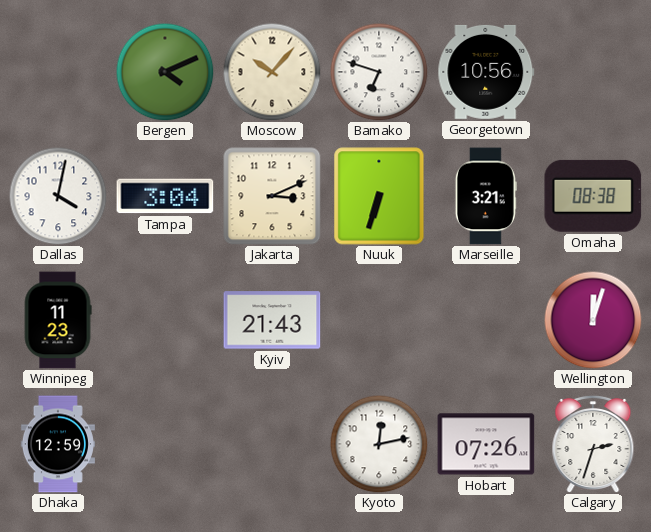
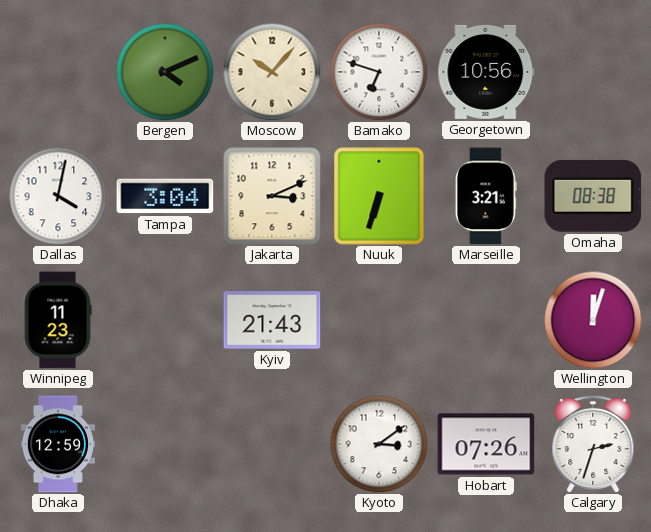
Kyoto: 12:13 -> 3:09 (379, 444)
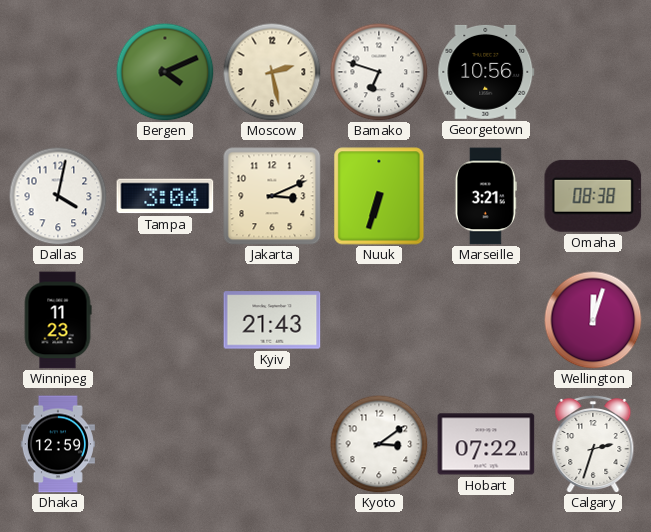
Moscow: 10:07 -> 2:28 (272, 72)
Hobart: 07:26 -> 07:22 (486, 444)
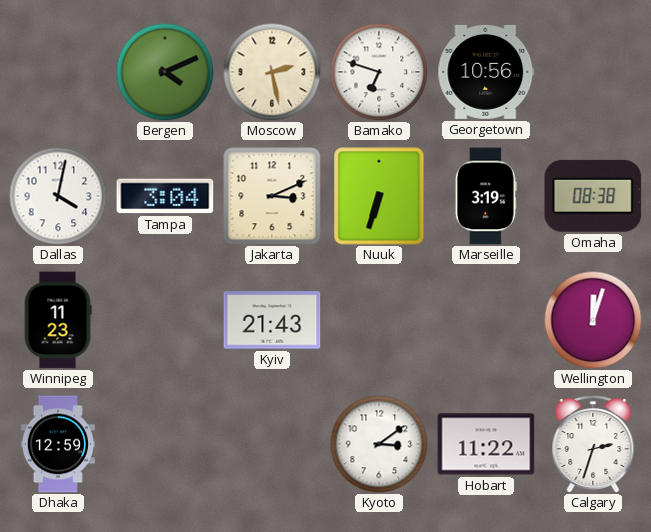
Marseille: 3:21 -> 3:19 (486, 196)
Hobart: 07:22 -> 11:22 (486, 444)
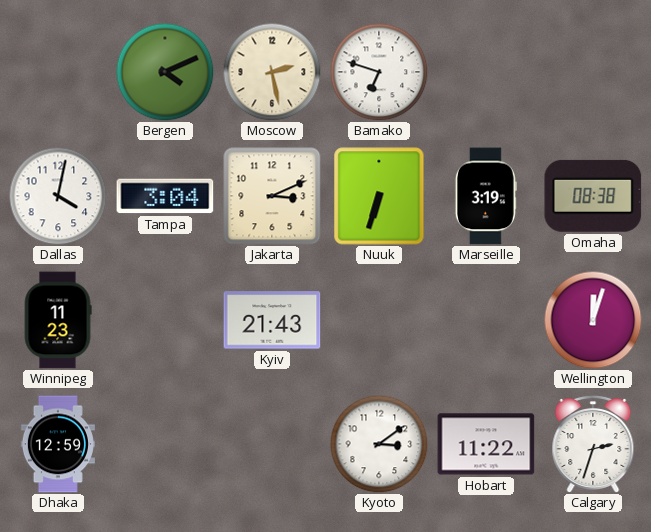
Georgetown: 10:56 -> none (486, 72)
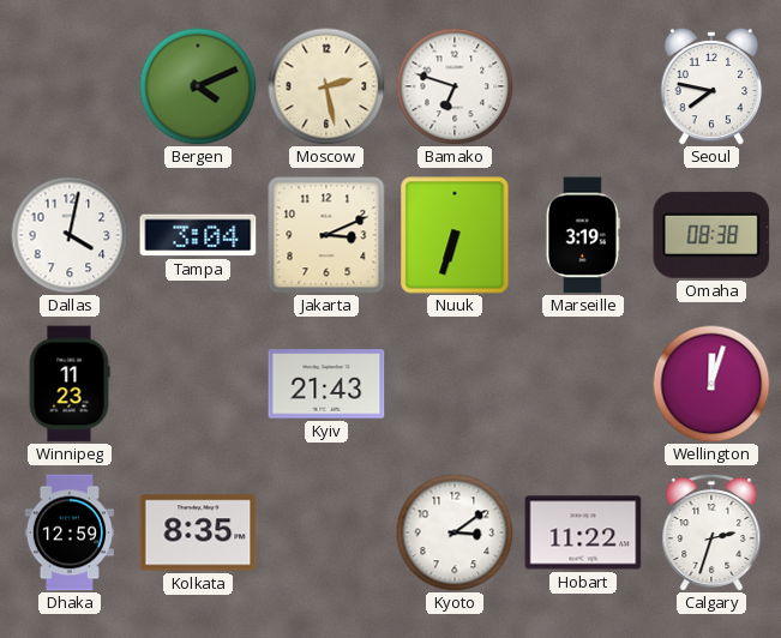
Seoul: none -> 7:47 (711, 86)
Kolkata: none -> 8:35 (198, 532)
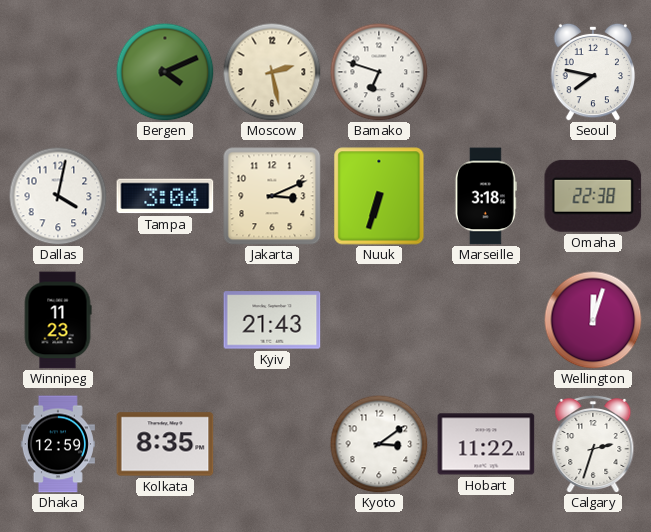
Marseille: 3:19 -> 3:18 (486, 196)
Omaha: 08:38 -> 22:38 (593, 196)
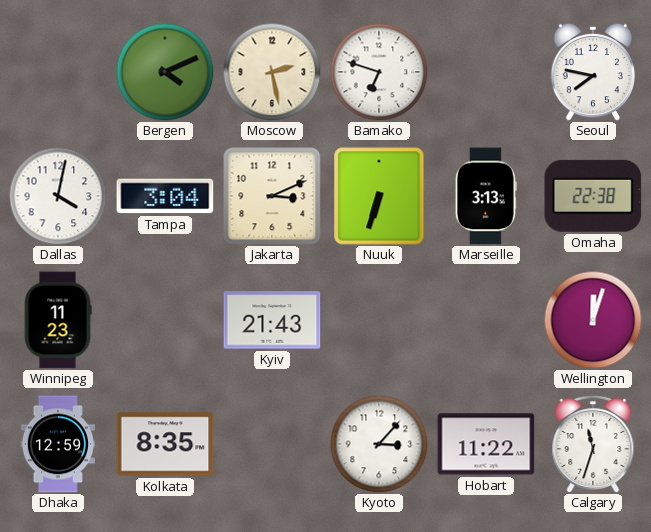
Marseille: 3:18 -> 3:13 (486, 196)
Kyoto: 3:09 -> 3:07 (379, 444)
Calgary: 2:33 -> 11:33 (593, 443)
